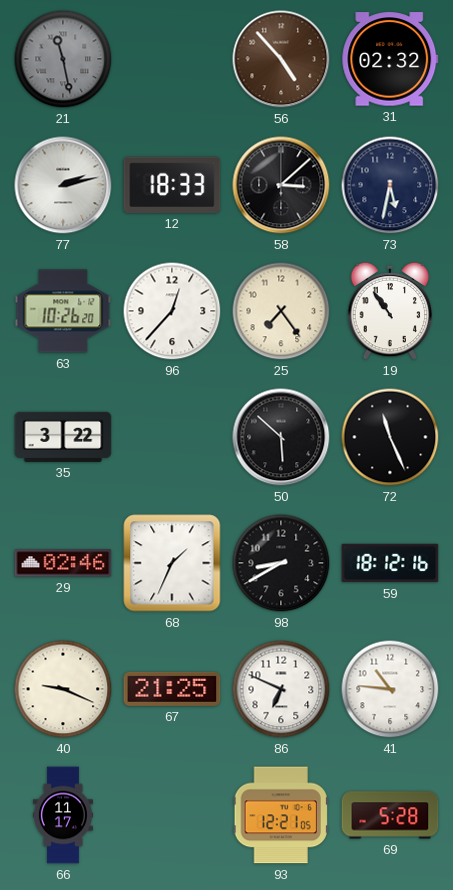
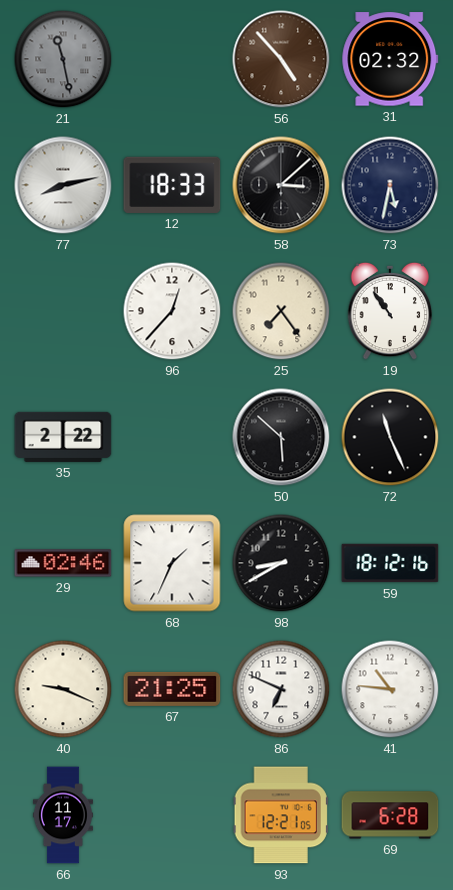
77: 2:13 -> 8:13 (63, 185)
63: 10:26 -> none (63, 311)
35: 3:22 -> 2:22 (63, 437)
69: 5:28 -> 6:28 (390, 815)
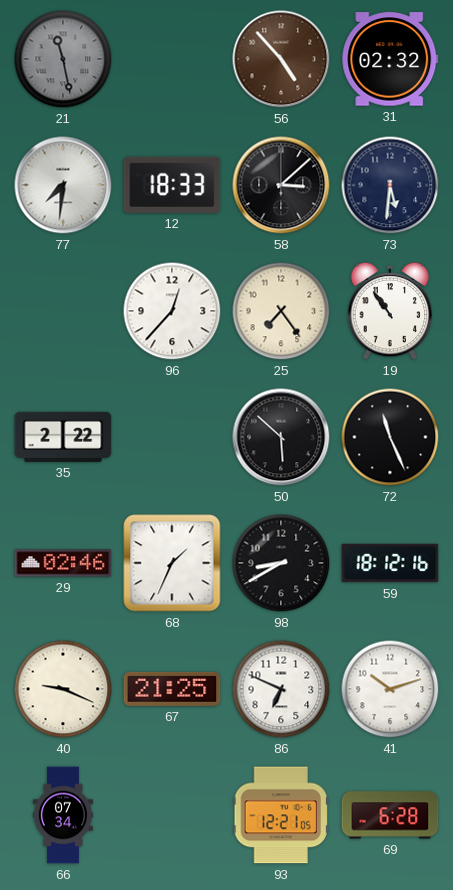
77: 8:13 -> 7:31 (63, 185)
73: 5:32 -> 5:31 (390, 185)
41: 10:46 -> 10:12 (390, 689)
66: 11:17 -> 07:34 (63, 815)
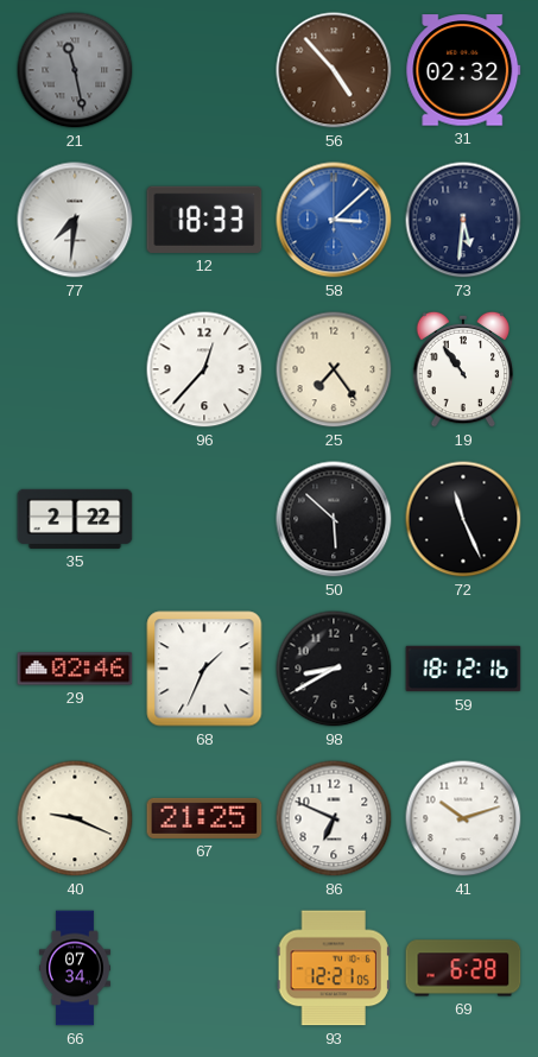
58 dial: black -> blue (334, 220)
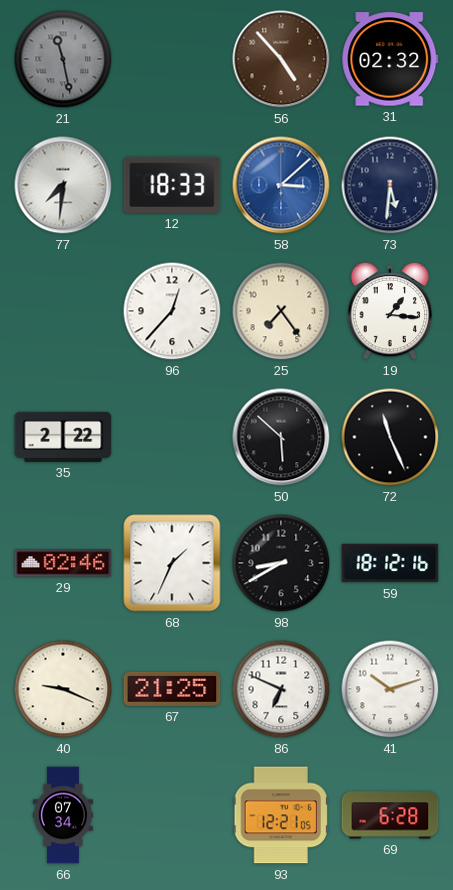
19: 10:54 -> 1:16 (390, 311)
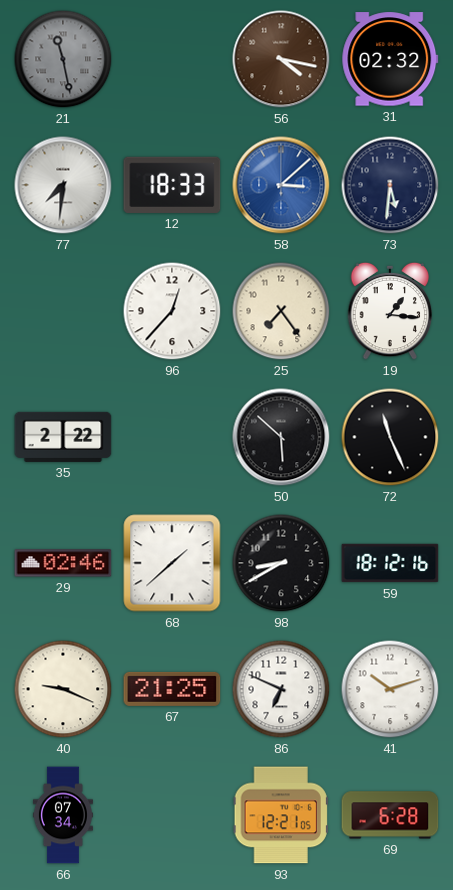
56: 4:53 -> 4:17 (281, 59)
68: 1:34 -> 1:38 (172, 563)
